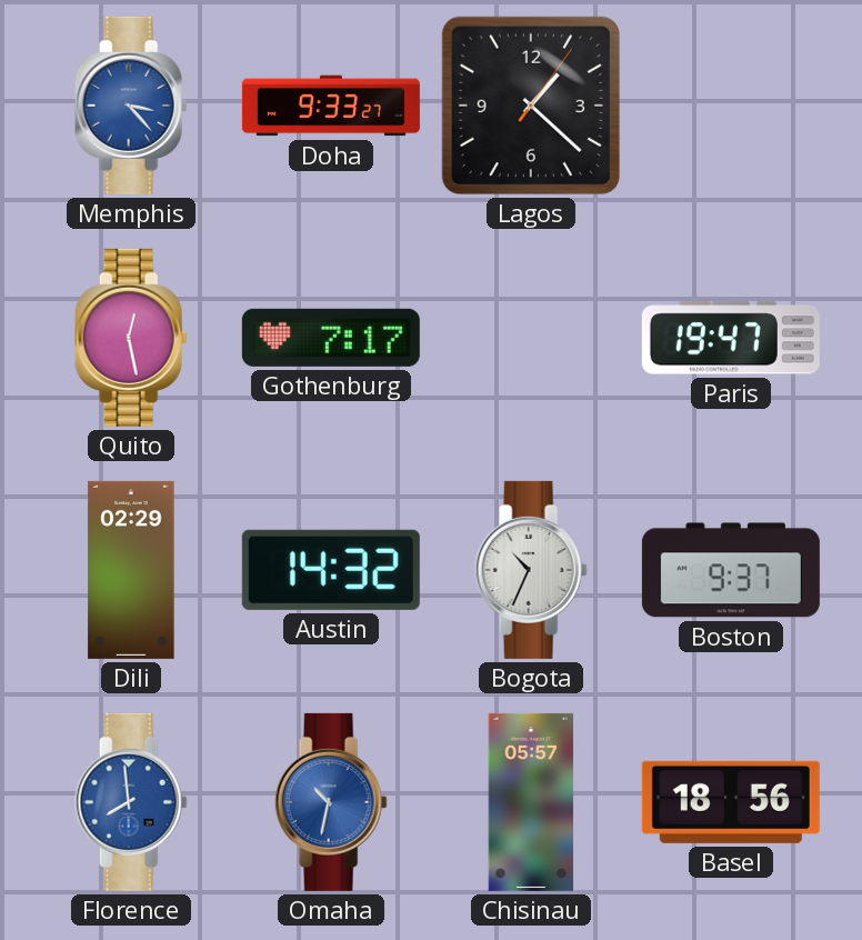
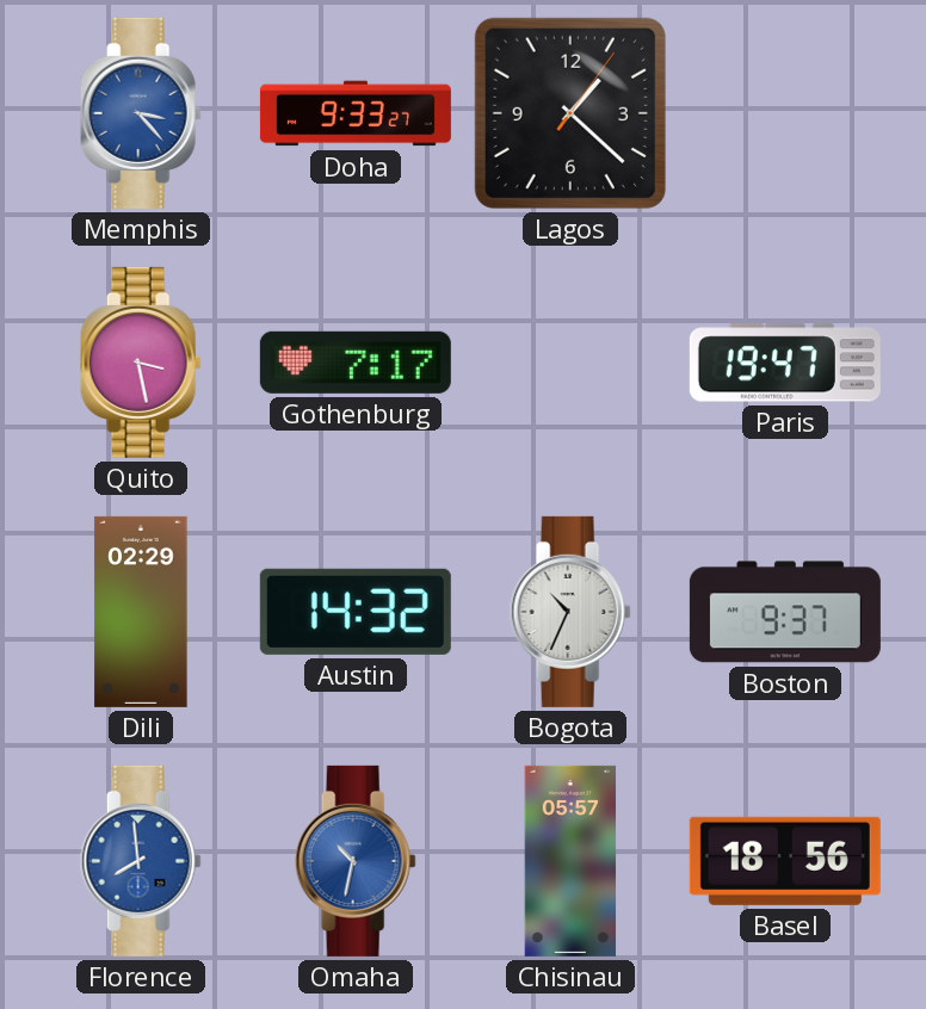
Quito: 12:28 -> 3:28 (141, 363)
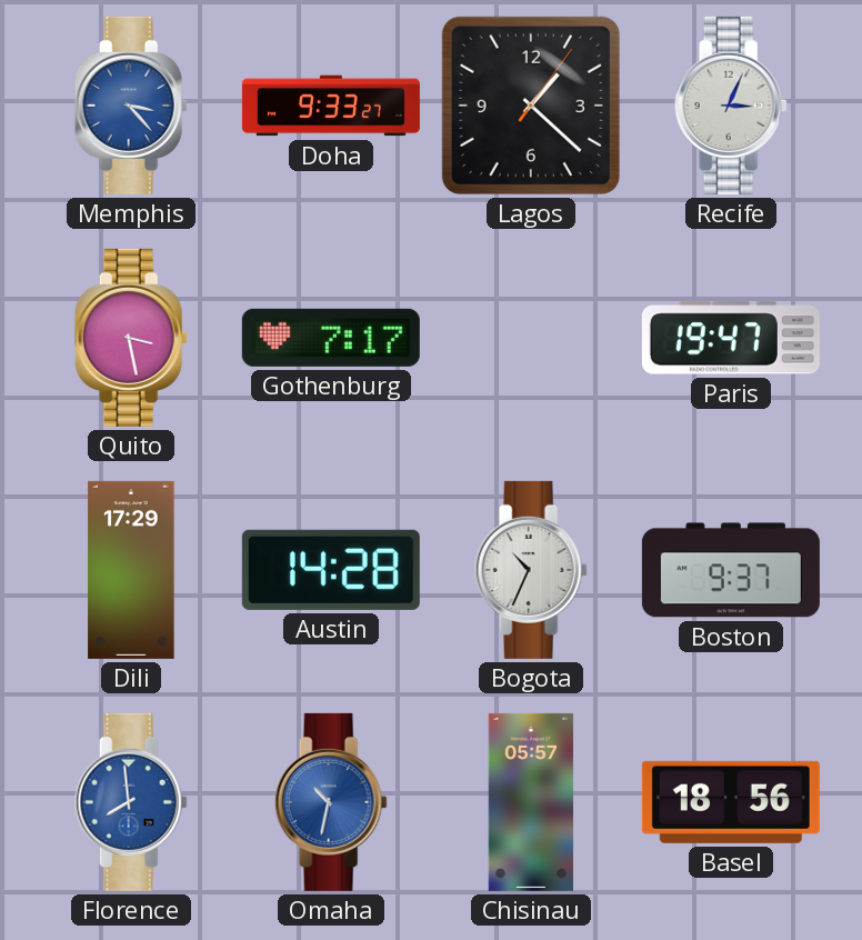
Recife: none -> 3:04 (731, 106)
Dili: 02:29 -> 17:29 (131, 570)
Austin: 14:32 -> 14:28 (331, 570)
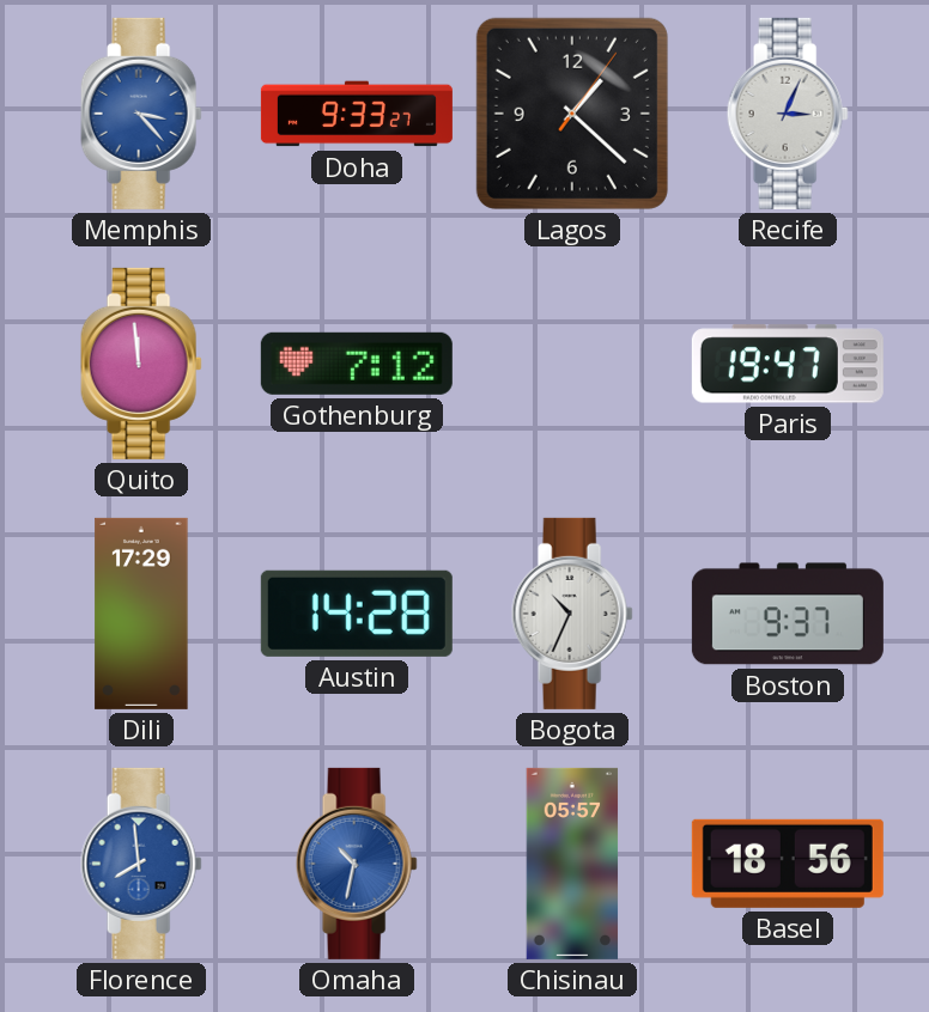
Quito: 3:28 -> 11:59 (141, 364)
Gothenburg: 7:17 -> 7:12 (357, 364)
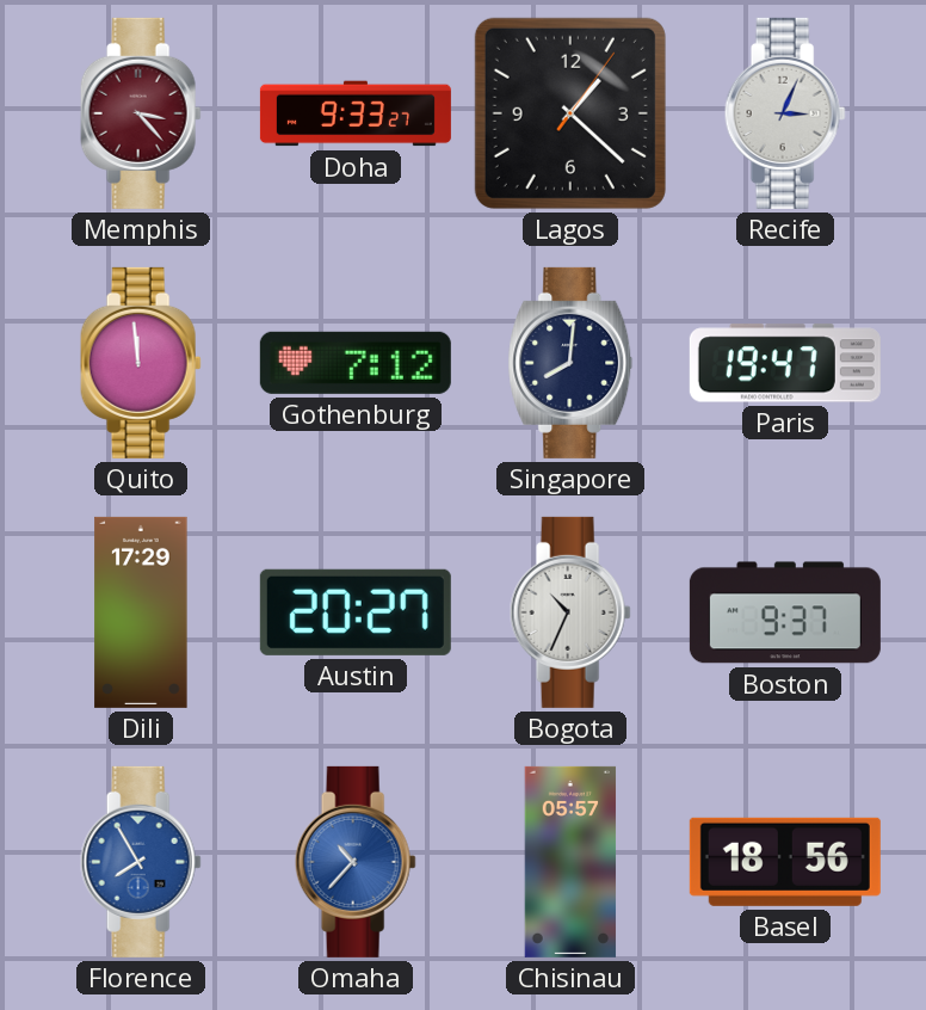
Memphis dial: blue -> burgundy (141, 113)
Singapore: none -> 8:01 (570, 363)
Austin: 14:28 -> 20:27 (356, 612)
Florence: 7:59 -> 7:55 (141, 862)
Omaha: 10:32 -> 10:37 (356, 862)
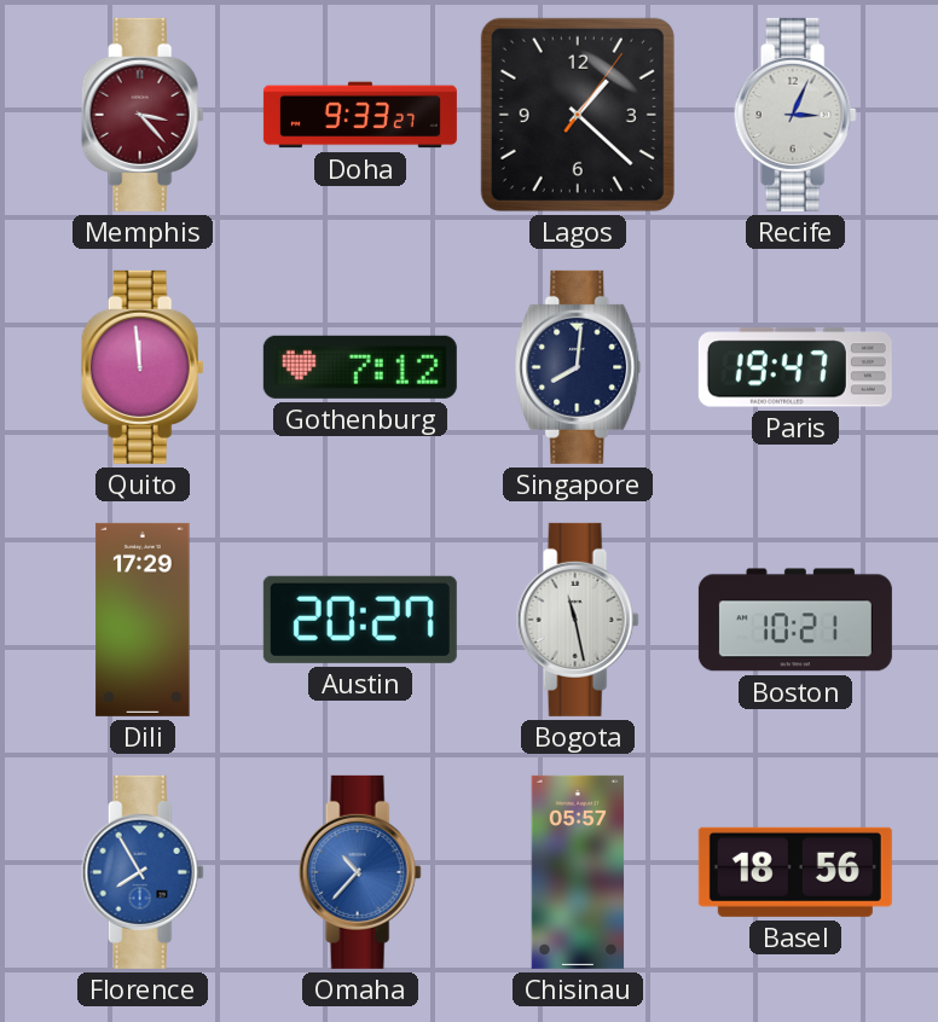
Bogota: 10:34 -> 11:28 (578, 620)
Boston: 9:37 -> 10:21 (795, 620)
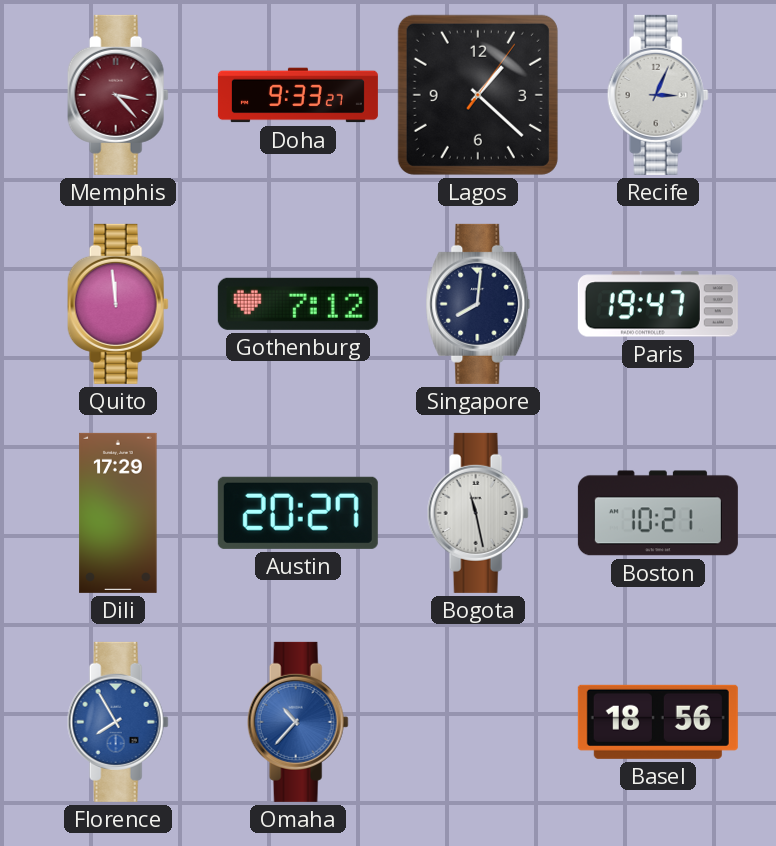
Chisinau: 05:57 -> none (578, 872)
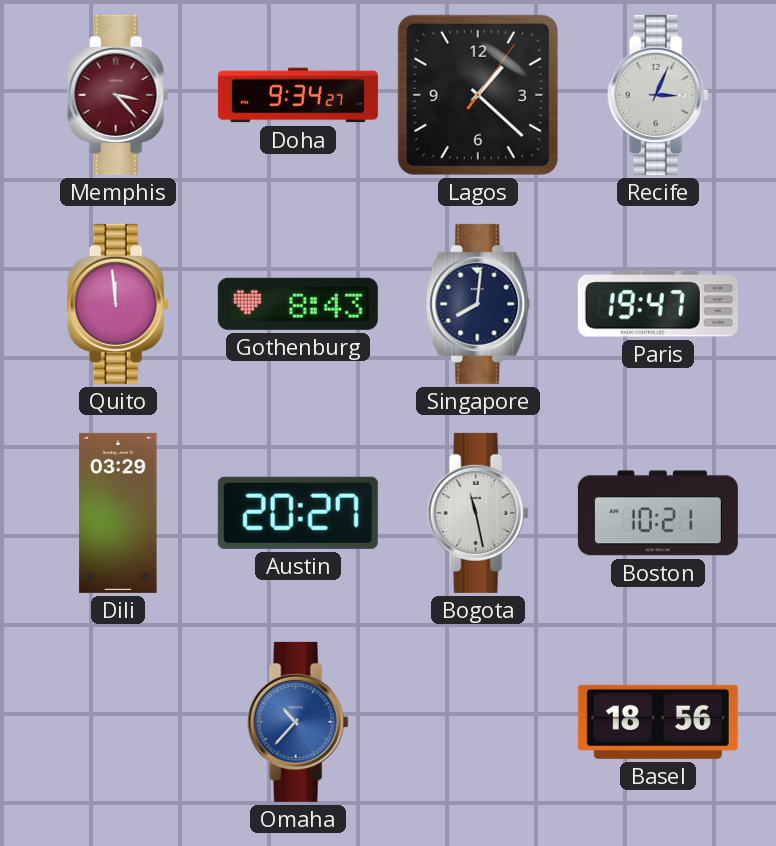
Doha: 9:33 -> 9:34 (298, 95)
Gothenburg: 7:12 -> 8:43 (298, 304)
Dili: 17:29 -> 03:29 (118, 513)
Florence: 7:55 -> none (118, 722)
